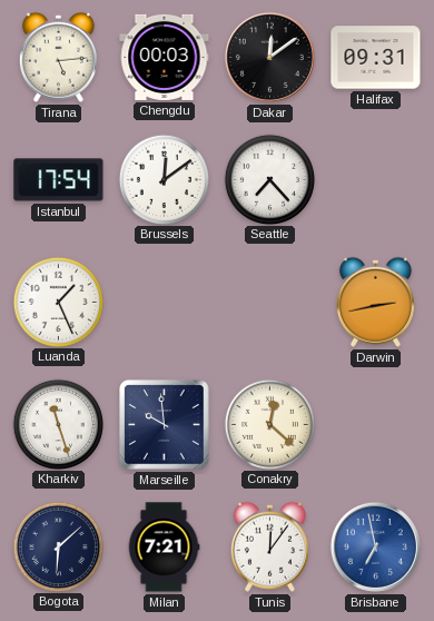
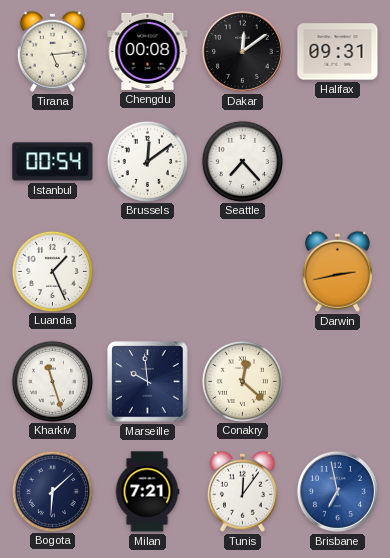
Chengdu: 00:03 -> 00:08 (148, 51)
Istanbul: 17:54 -> 00:54 (53, 162)
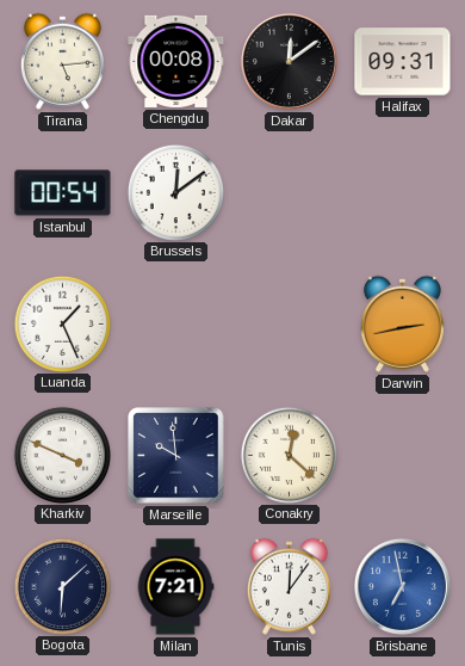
Seattle: 7:23 -> none (242, 161)
Kharkiv: 11:27 -> 3:49 (62, 455)
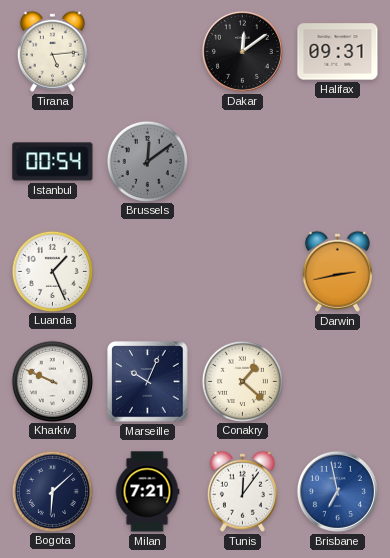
Chengdu: 00:08 -> none (176, 61)
Brussels dial: white -> grey (147, 161)
Kharkiv: 3:49 -> 9:49 (52, 381)
Marseille: 9:59 -> 10:04 (148, 382)
Conakry: 12:22 -> 1:22 (242, 381)
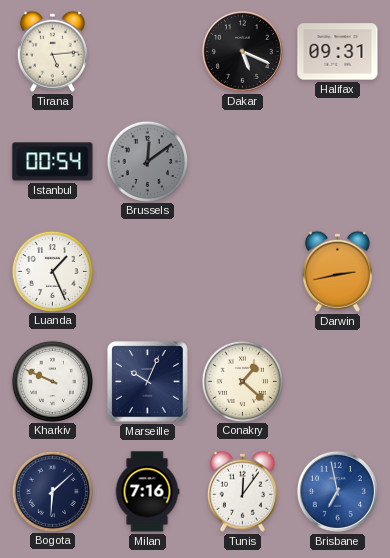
Dakar: 12:09 -> 5:19 (242, 51)
Milan: 7:21 -> 7:16 (147, 492)
